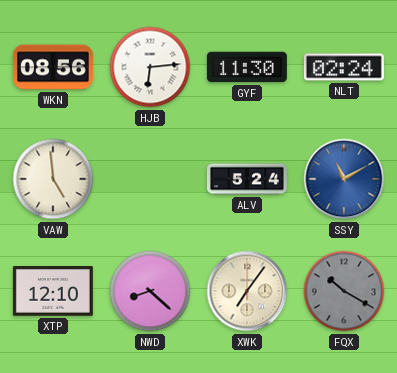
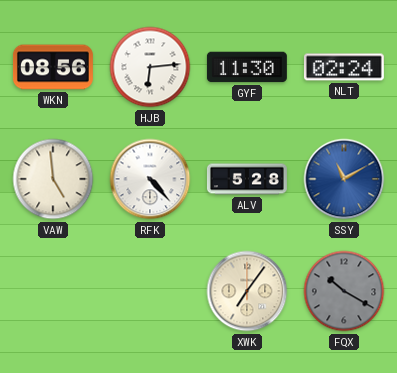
RFK: none -> 4:23 (150, 179)
ALV: 5:24 -> 5:28 (247, 179)
XTP: 12:10 -> none (53, 292)
NWD: 8:22 -> none (150, 291)
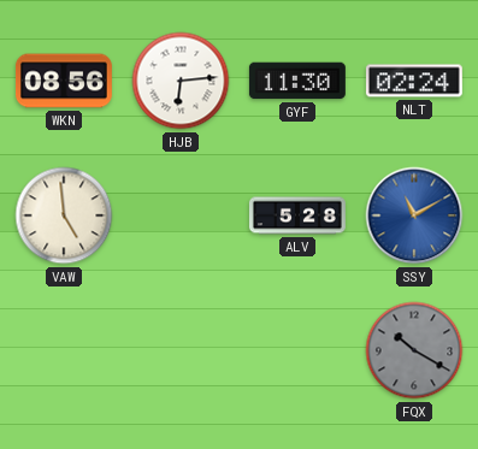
RFK: 4:23 -> none (150, 179)
XWK: 7:06 -> none (247, 291)
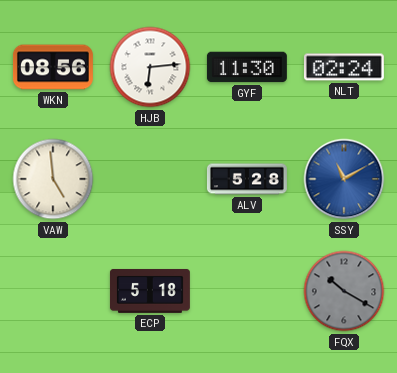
ECP: none -> 5:18 (150, 291)
